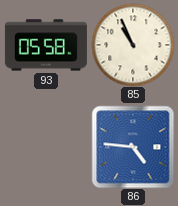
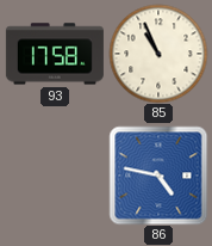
93: 05:58 -> 17:58 (55, 54)
86: 4:46 -> 4:47 (158, 176)
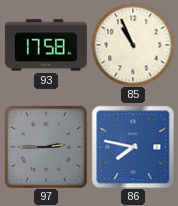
97: none -> 2:45 (46, 147)
86: 4:47 -> 7:47 (133, 147)
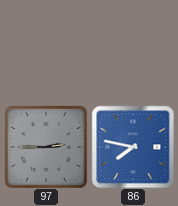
93: 17:58 -> none (46, 45)
85: 10:56 -> none (133, 45)
